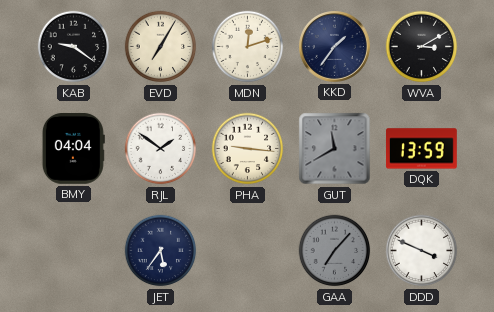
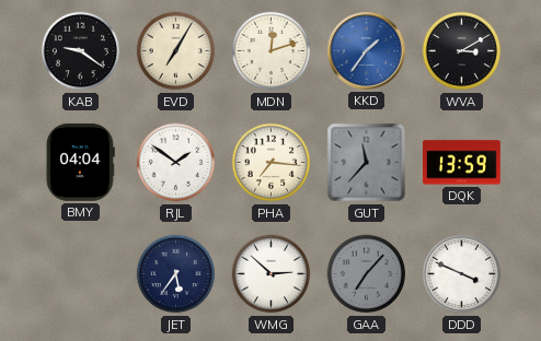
KKD dial: navy -> blue (367, 51)
PHA: 9:16 -> 7:16 (272, 163)
GUT: 11:40 -> 11:37 (367, 163)
WMG: none -> 2:52 (272, 274)
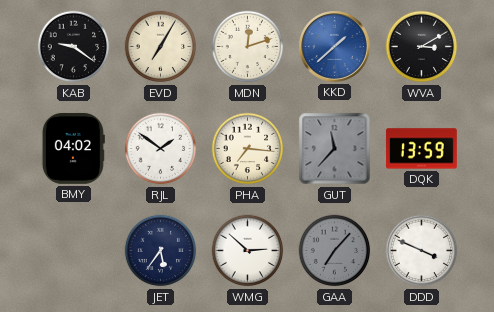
KKD: 1:36 -> 1:38 (335, 47)
BMY: 04:04 -> 04:02 (73, 148)
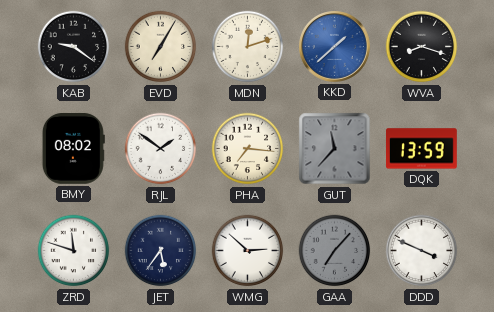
WVA: 3:10 -> 8:18 (422, 47)
BMY: 04:02 -> 08:02 (73, 148)
ZRD: none -> 11:48 (74, 251)
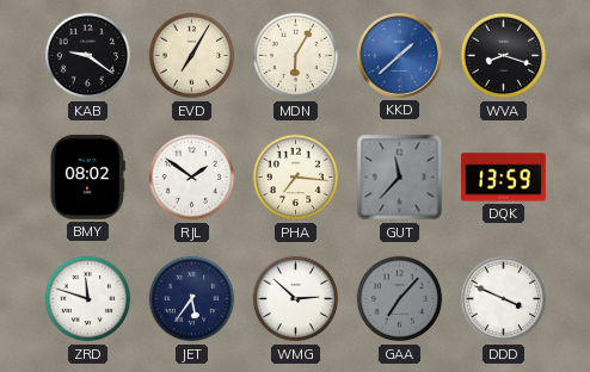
MDN: 12:12 -> 6:05 (296, 56)
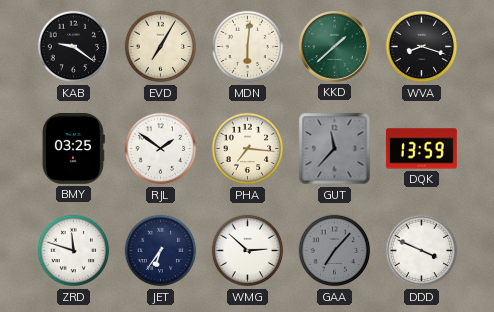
MDN: 6:05 -> 6:01 (248, 47)
KKD dial: blue -> green (335, 47)
BMY: 08:02 -> 03:25 (73, 148)
JET: 5:36 -> 6:36 (161, 251)
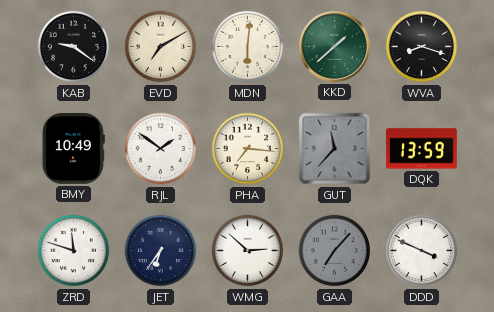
EVD: 7:05 -> 7:10 (161, 47)
BMY: 03:25 -> 10:49 (73, 148)
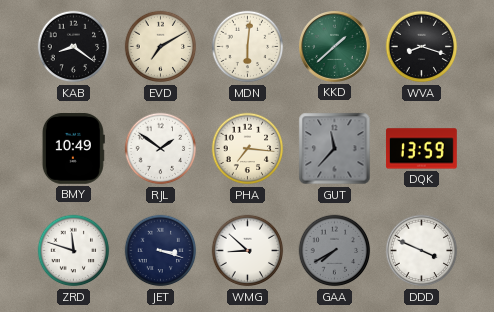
KAB: 9:21 -> 8:21 (74, 47)
JET: 6:36 -> 3:18 (161, 251)
WMG: 2:52 -> 8:52 (248, 251)
GAA: 7:07 -> 7:40 (335, 251)
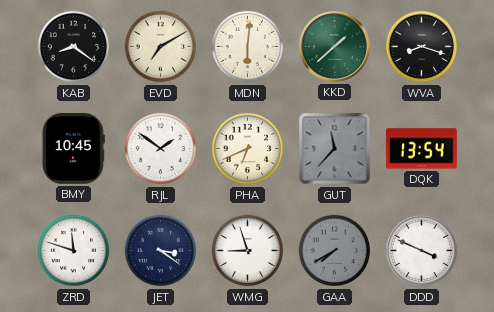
BMY: 10:49 -> 10:45 (73, 148)
PHA: 7:16 -> 6:41 (248, 149)
DQK: 13:59 -> 13:54 (421, 149)
JET: 3:18 -> 3:21 (161, 251)
WMG: 8:52 -> 8:57 (248, 251)
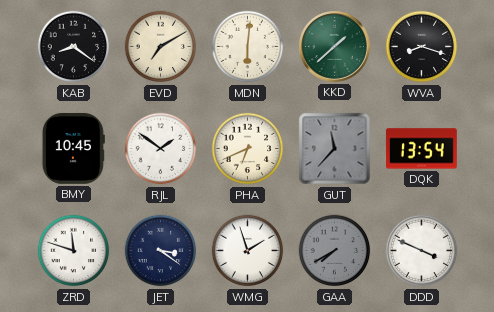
WMG: 8:57 -> 1:57 (248, 251)
